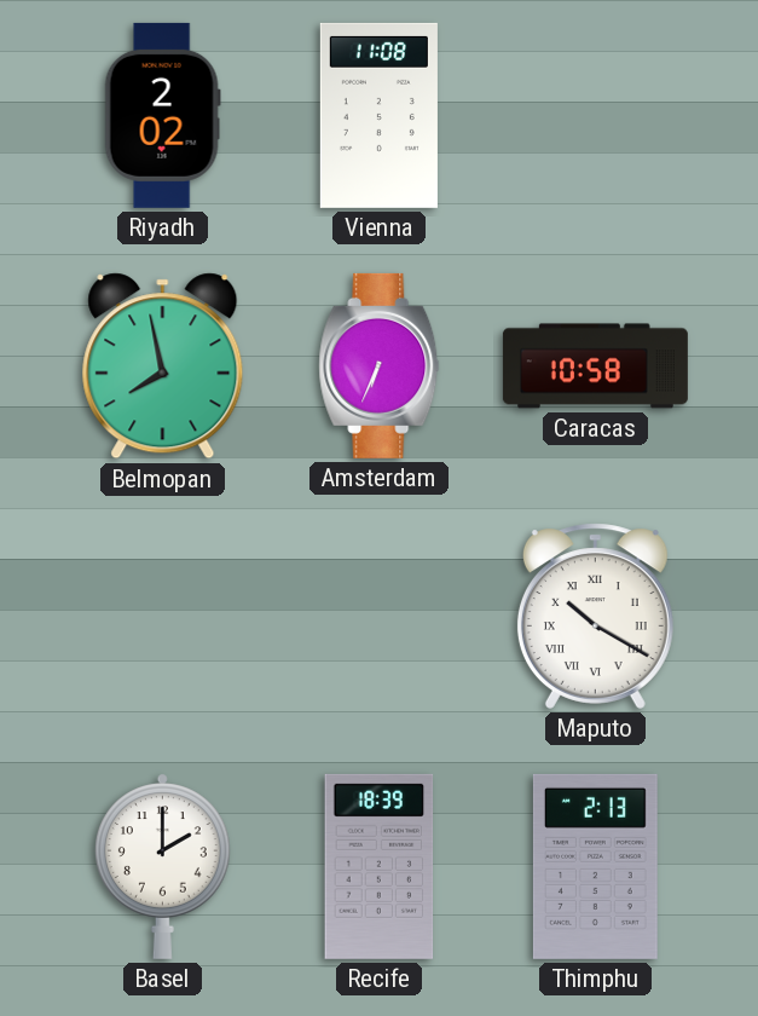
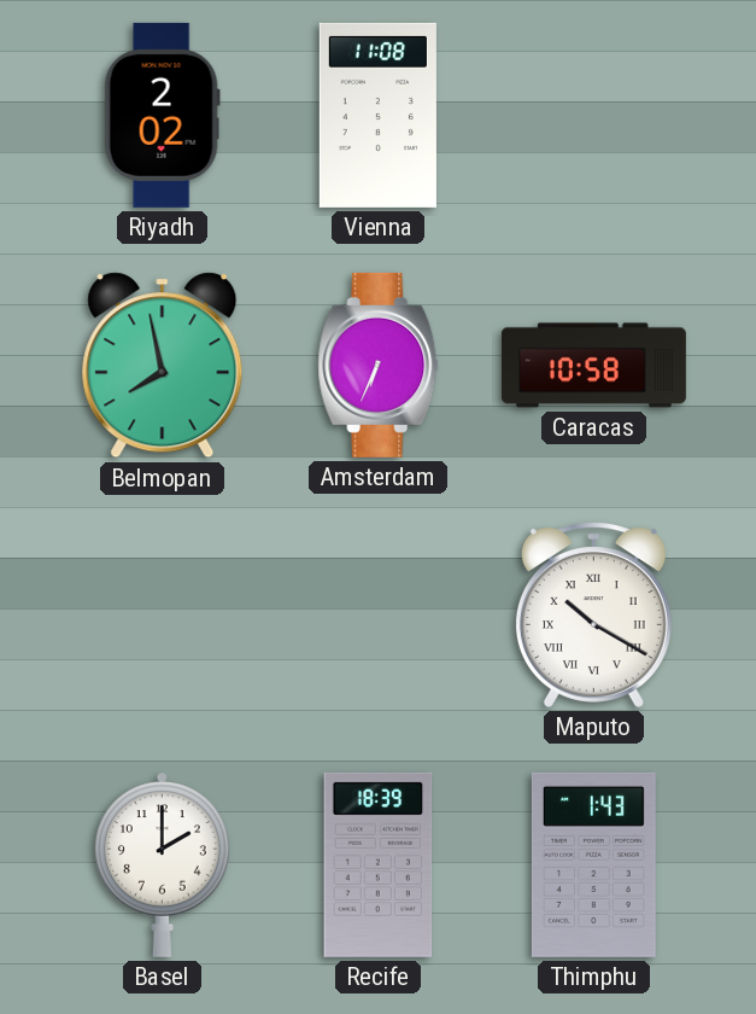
Thimphu: 2:13 -> 1:43 (593, 864)
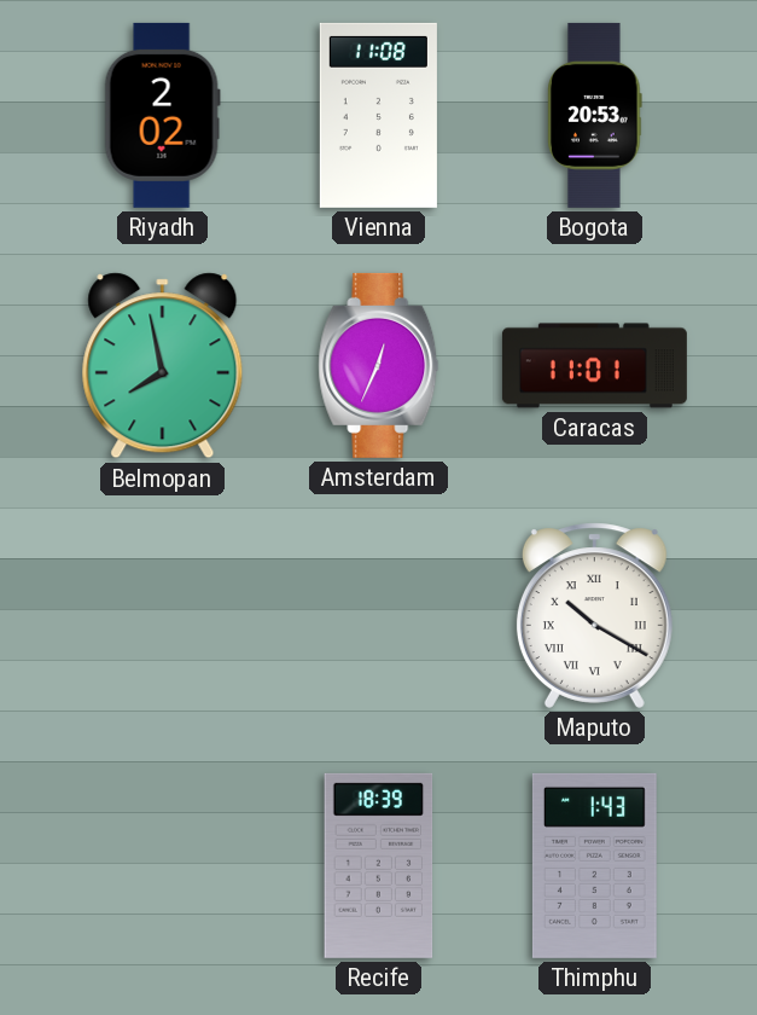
Bogota: none -> 20:53 (595, 115)
Amsterdam: 6:34 -> 12:34 (379, 365)
Caracas: 10:58 -> 11:01 (594, 366)
Basel: 2:00 -> none (162, 864)
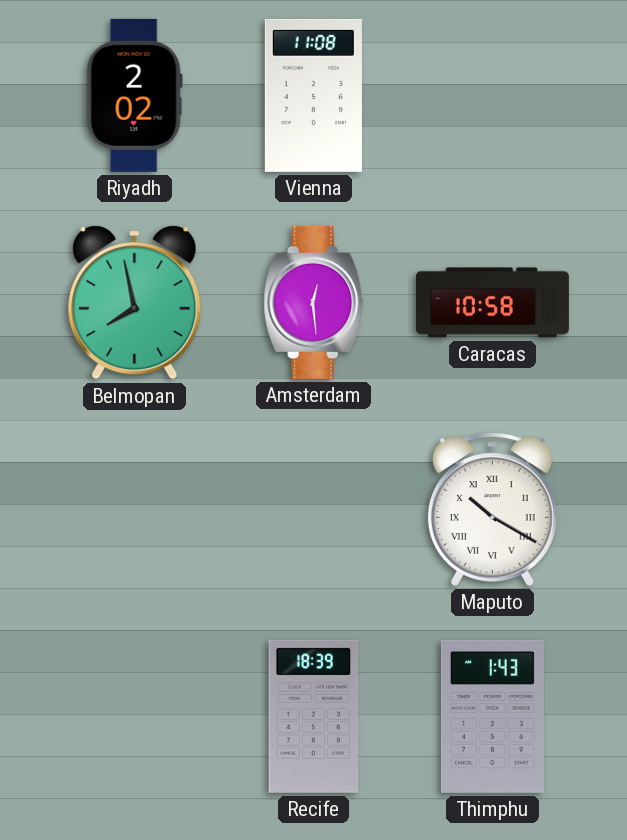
Bogota: 20:53 -> none (595, 115)
Amsterdam: 12:34 -> 12:29 (314, 302)
Caracas: 11:01 -> 10:58 (492, 303)
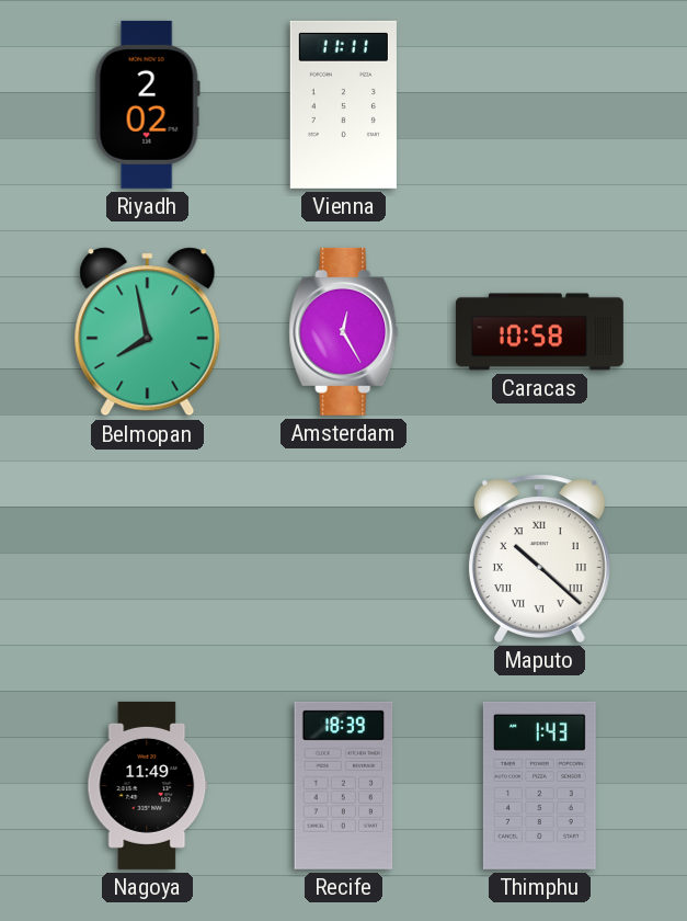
Vienna: 11:08 -> 11:11 (343, 104)
Amsterdam: 12:29 -> 12:25 (344, 331)
Maputo: 10:20 -> 10:22 (539, 558)
Nagoya: none -> 11:49 (148, 785)
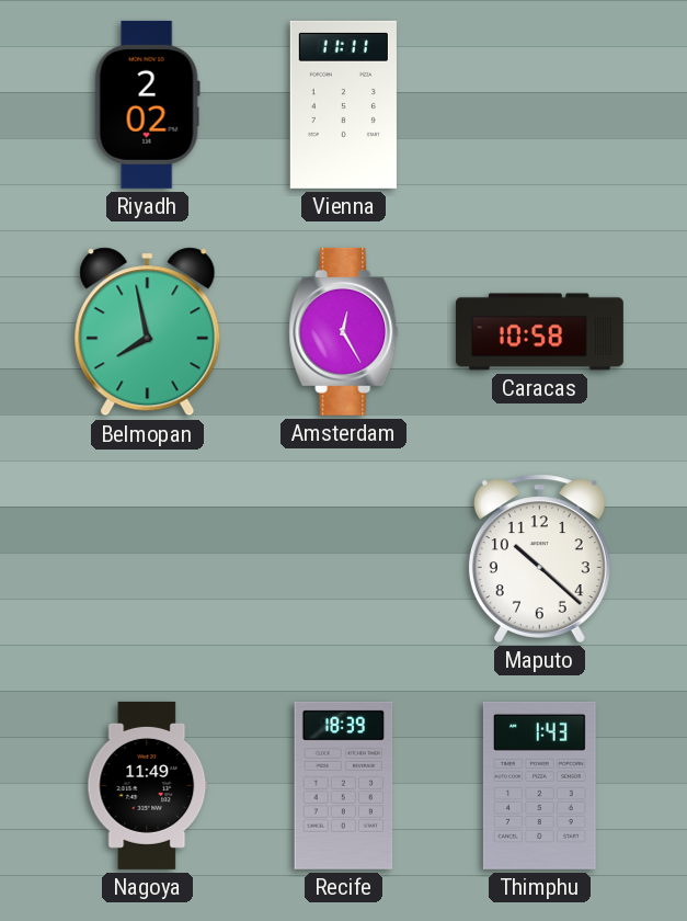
Maputo numerals: Roman -> Arabic (539, 558)
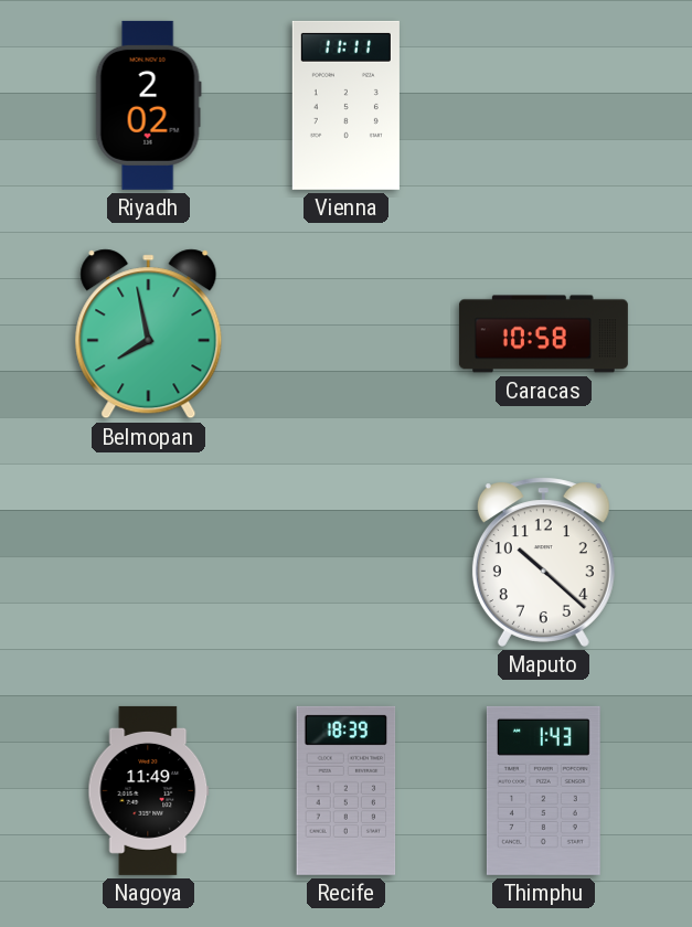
Amsterdam: 12:25 -> none (344, 331)
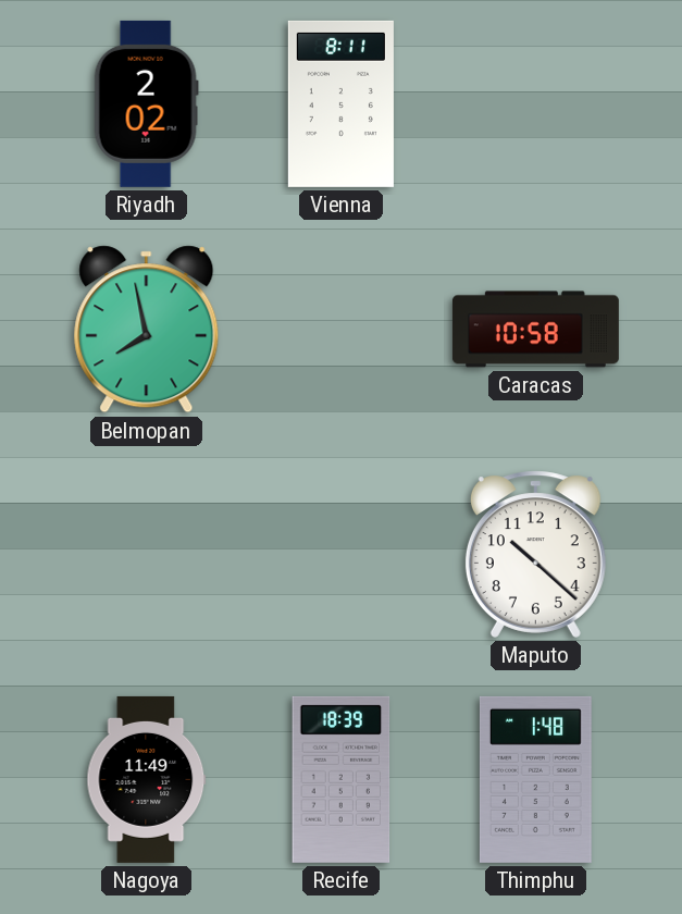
Vienna: 11:11 -> 8:11 (340, 103)
Thimphu: 1:43 -> 1:48 (535, 779)
